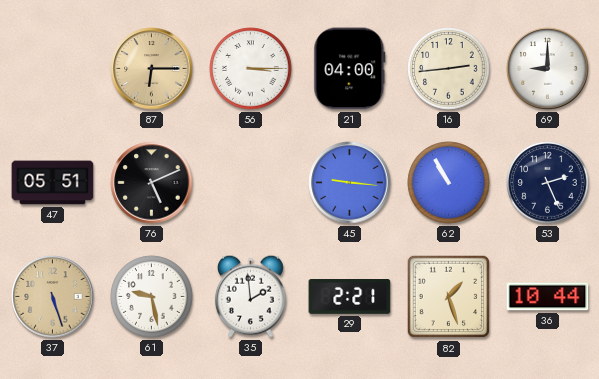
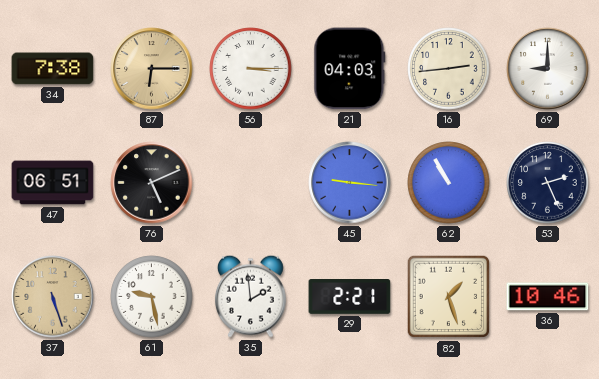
34: none -> 7:38 (53, 69)
21: 04:00 -> 04:03 (350, 69)
47: 05:51 -> 06:51 (53, 183)
36: 10:44 -> 10:46 (548, 297)
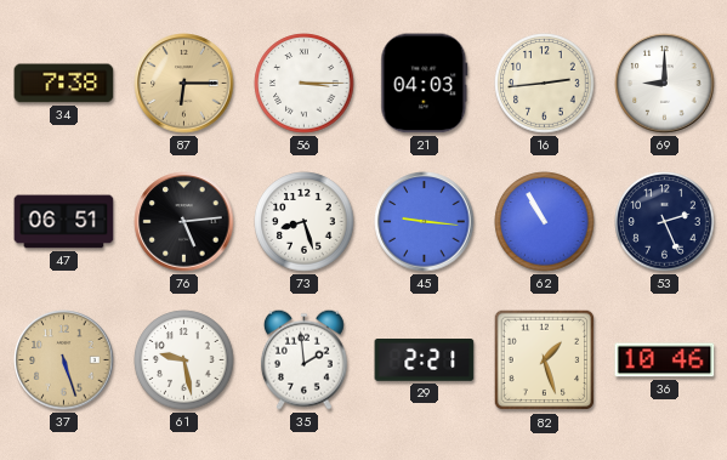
76: 5:11 -> 5:14 (184, 222)
73: none -> 8:27 (305, 222)
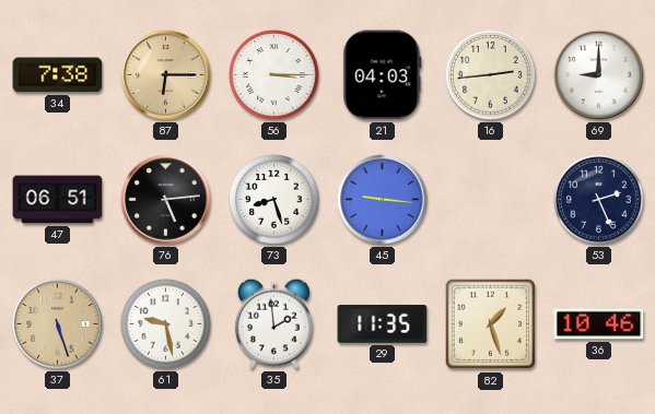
62: 10:55 -> none (545, 222)
29: 2:21 -> 11:35 (383, 324)
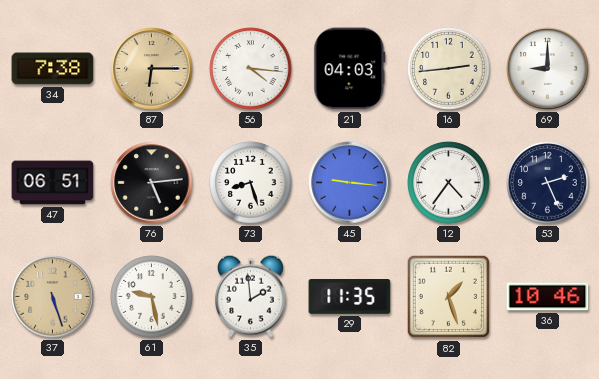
56: 3:15 -> 4:16 (251, 69)
12: none -> 4:36 (449, 183)
